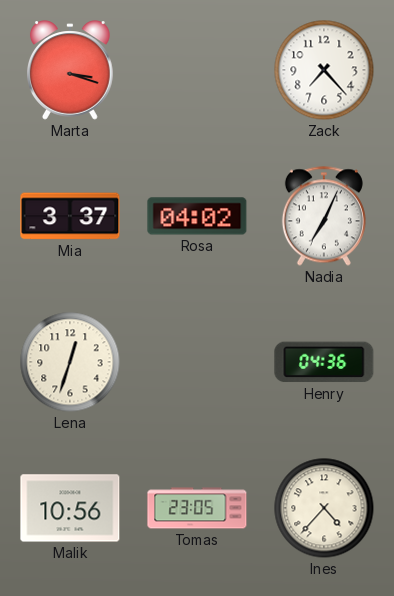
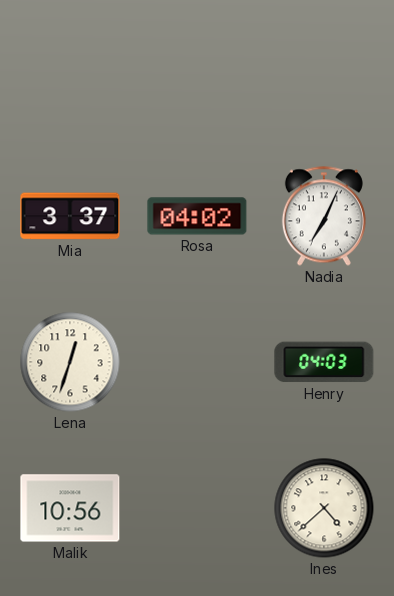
Marta: 3:18 -> none (71, 70)
Zack: 7:23 -> none (324, 70)
Henry: 04:36 -> 04:03 (324, 362)
Tomas: 23:05 -> none (197, 508)
Ines: 4:37 -> 4:38 (324, 508)
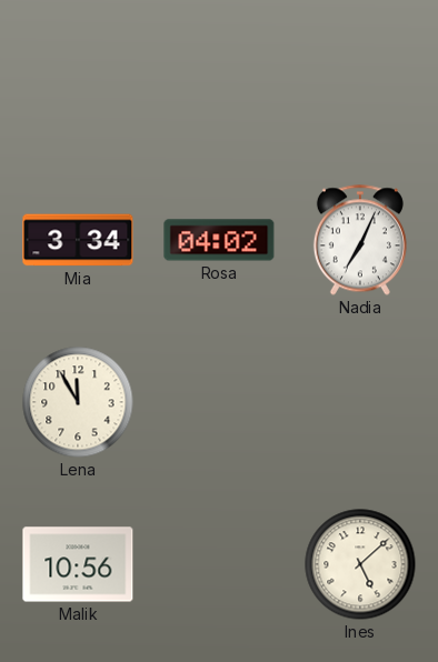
Mia: 3:37 -> 3:34 (78, 240)
Lena: 12:33 -> 11:55 (78, 402)
Henry: 04:03 -> none (324, 362)
Ines: 4:38 -> 5:08 (360, 564)
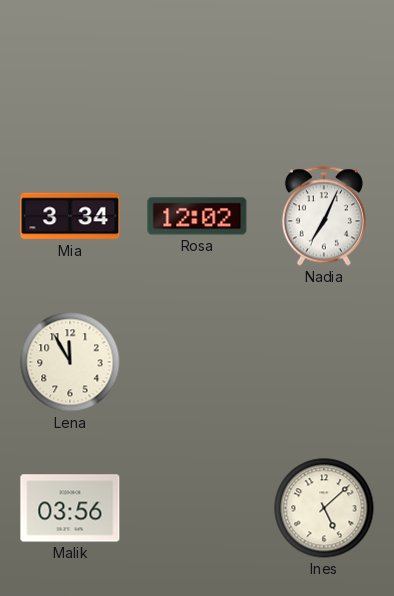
Rosa: 04:02 -> 12:02 (197, 216)
Malik: 10:56 -> 03:56 (70, 508)
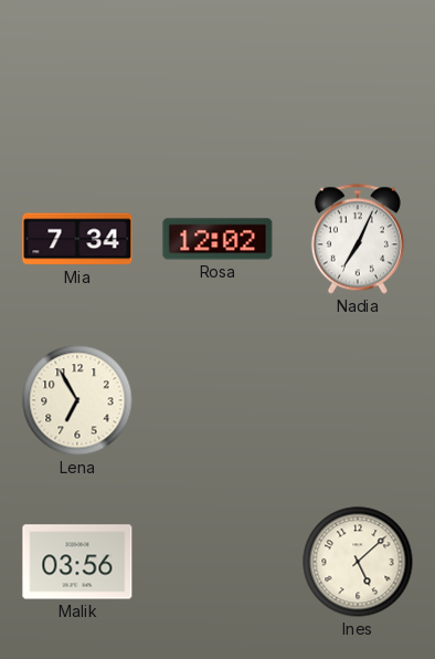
Mia: 3:34 -> 7:34 (77, 239)
Lena: 11:55 -> 6:55 (77, 400)
